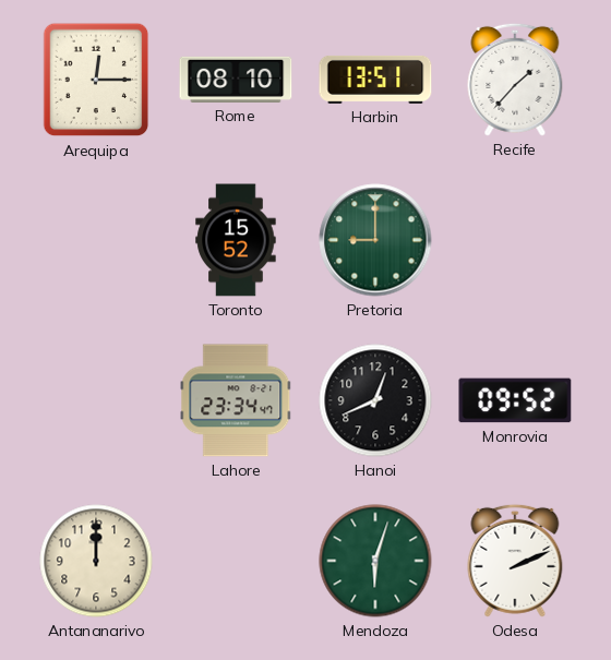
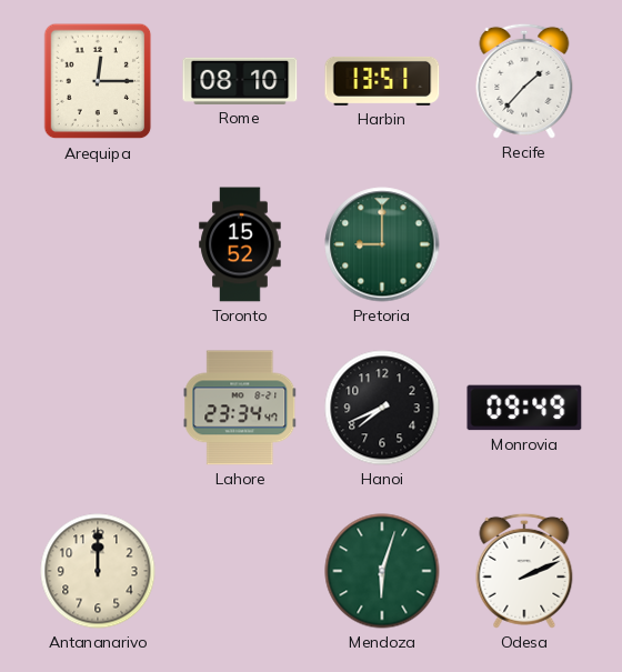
Hanoi: 12:41 -> 7:41 (382, 408)
Monrovia: 09:52 -> 09:49 (524, 408)
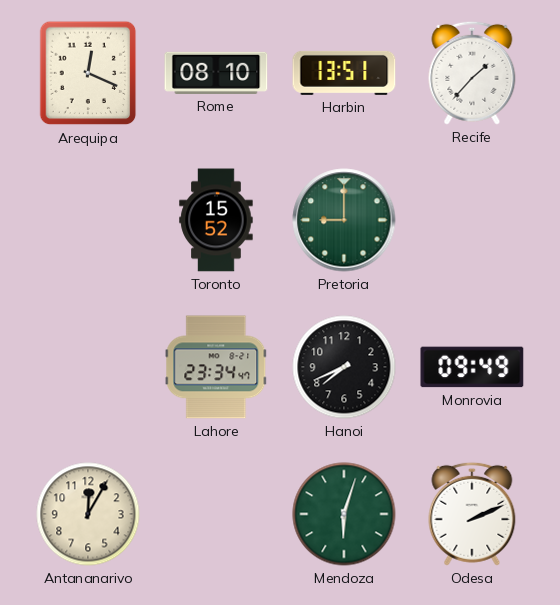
Arequipa: 12:15 -> 12:19 (88, 73)
Antananarivo: 12:00 -> 12:05 (88, 514)
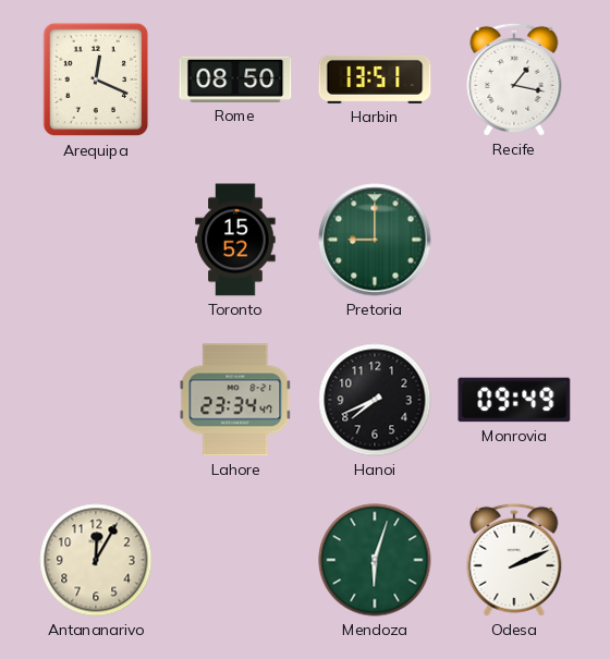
Rome: 08:10 -> 08:50 (235, 80)
Recife: 1:37 -> 1:17 (514, 80)
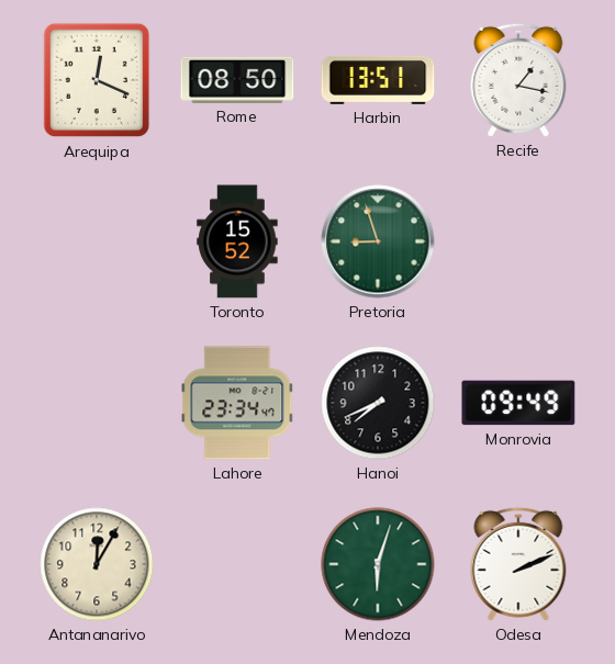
Pretoria: 9:00 -> 8:57 (378, 241)
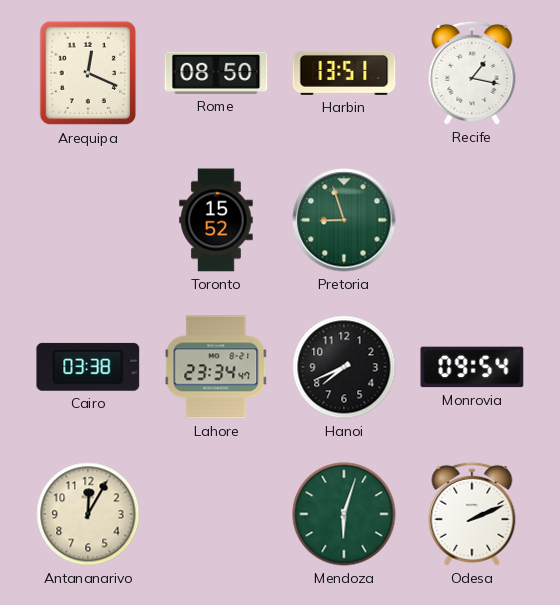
Cairo: none -> 03:38 (88, 367)
Monrovia: 09:49 -> 09:54 (472, 367)
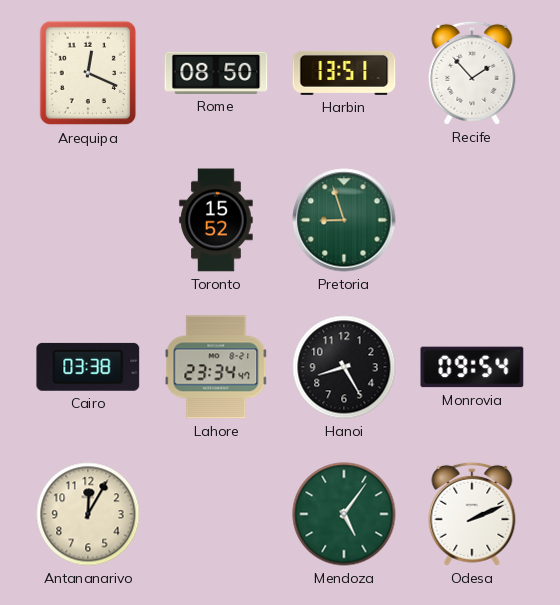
Recife: 1:17 -> 1:53 (472, 73)
Hanoi: 7:41 -> 8:25 (344, 367)
Mendoza: 6:03 -> 5:06 (344, 514)
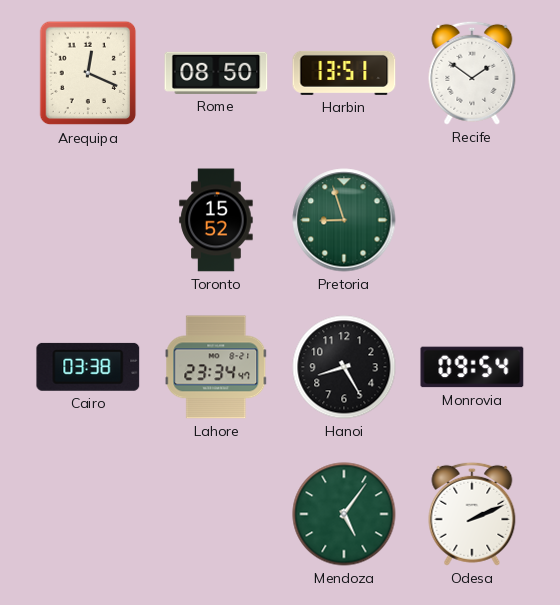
Recife: 1:53 -> 1:51 (472, 73)
Antananarivo: 12:05 -> none (88, 514)
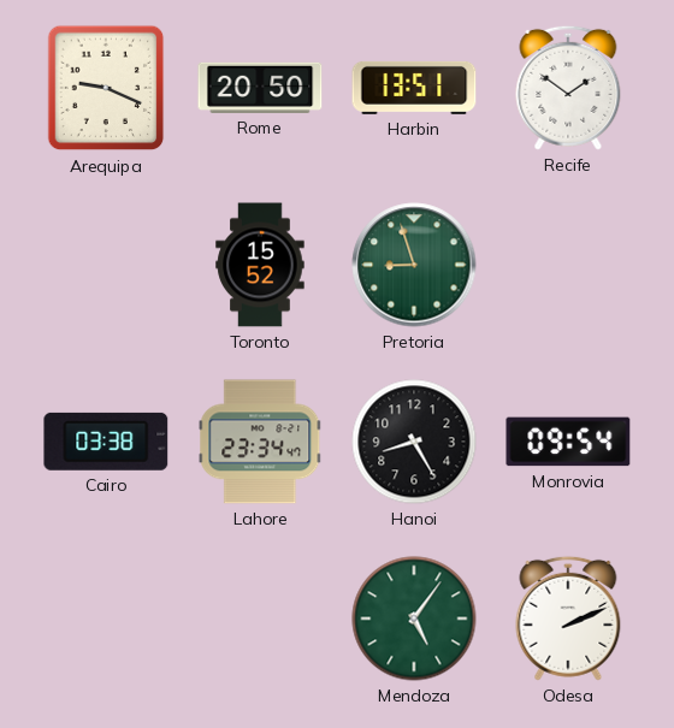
Arequipa: 12:19 -> 9:19 (106, 88)
Rome: 08:50 -> 20:50 (260, 88)
